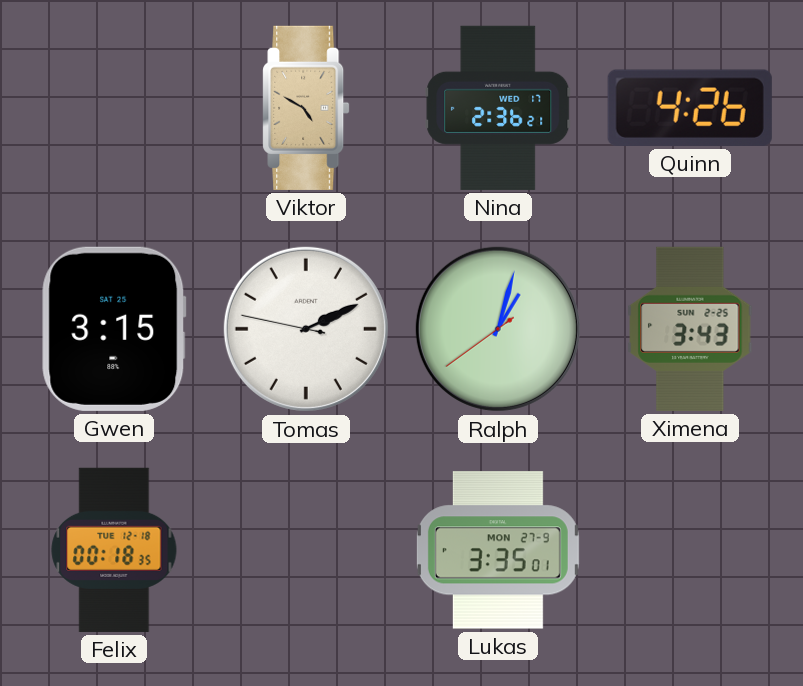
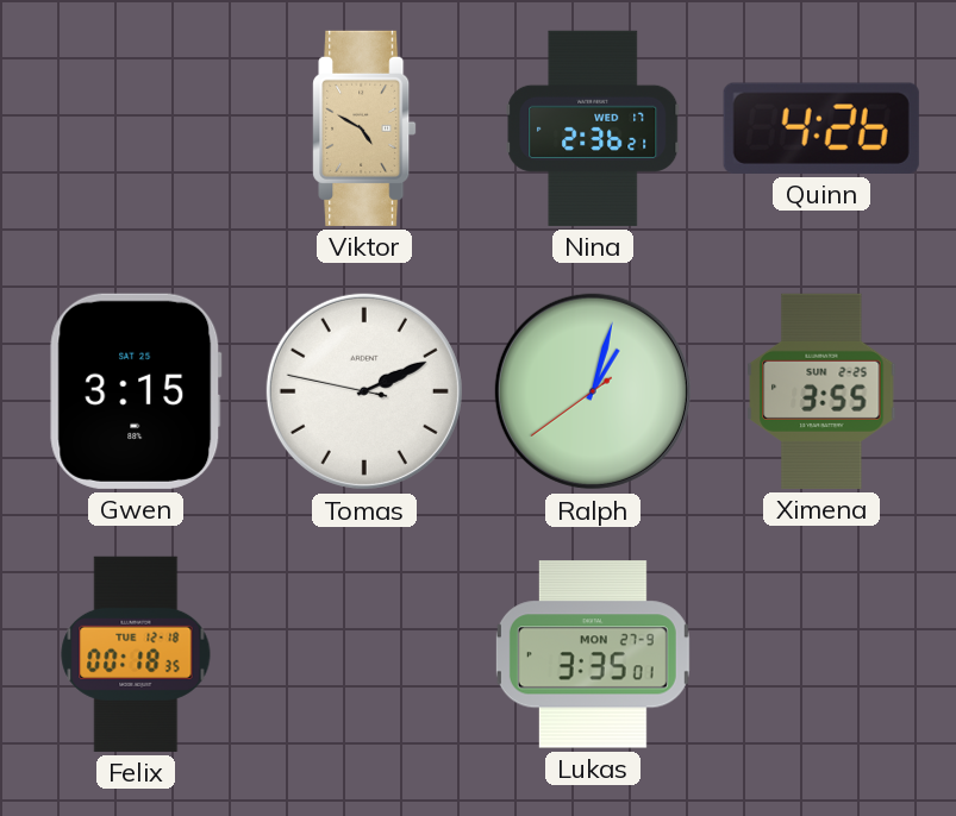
Ximena: 3:43 -> 3:55 (821, 391)
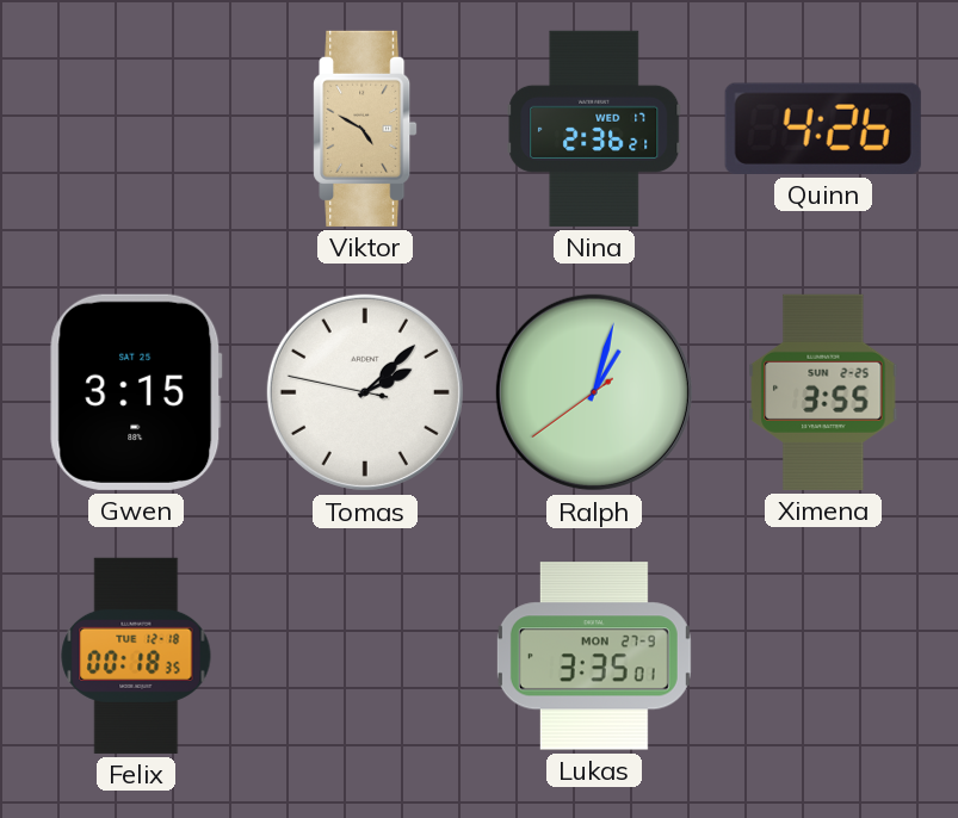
Tomas: 2:10 -> 2:07 (365, 392)
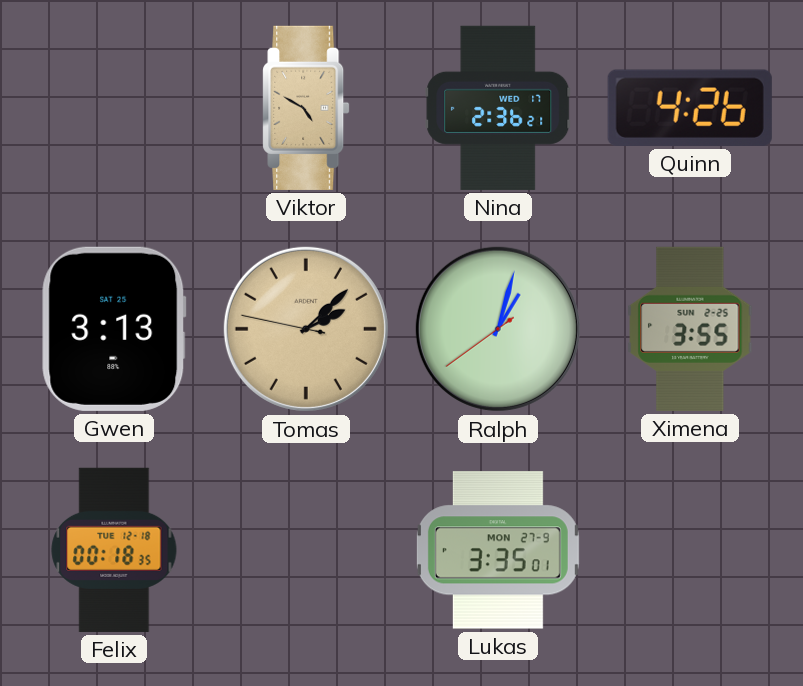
Gwen: 3:15 -> 3:13 (114, 329)
Tomas dial: white -> champagne (306, 329)
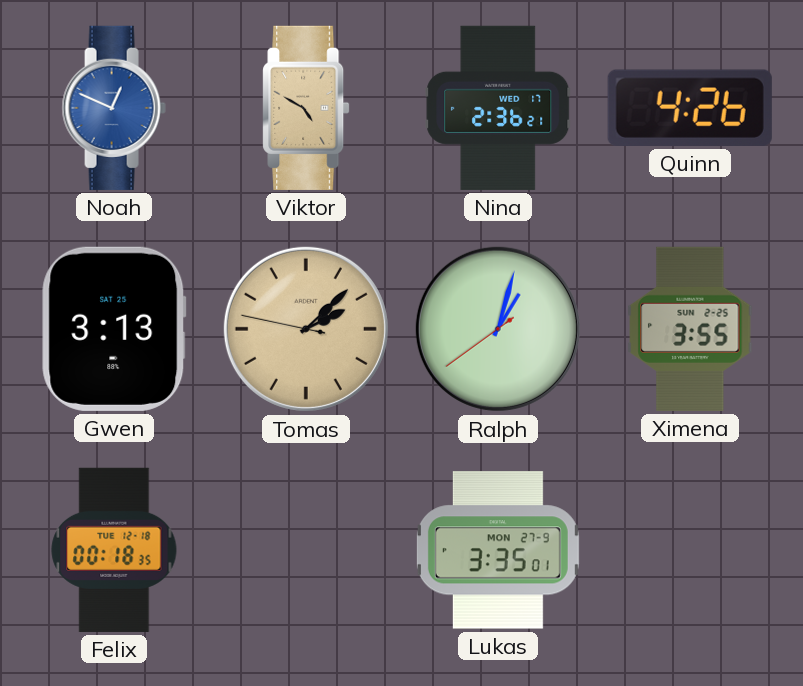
Noah: none -> 12:49 (114, 108)
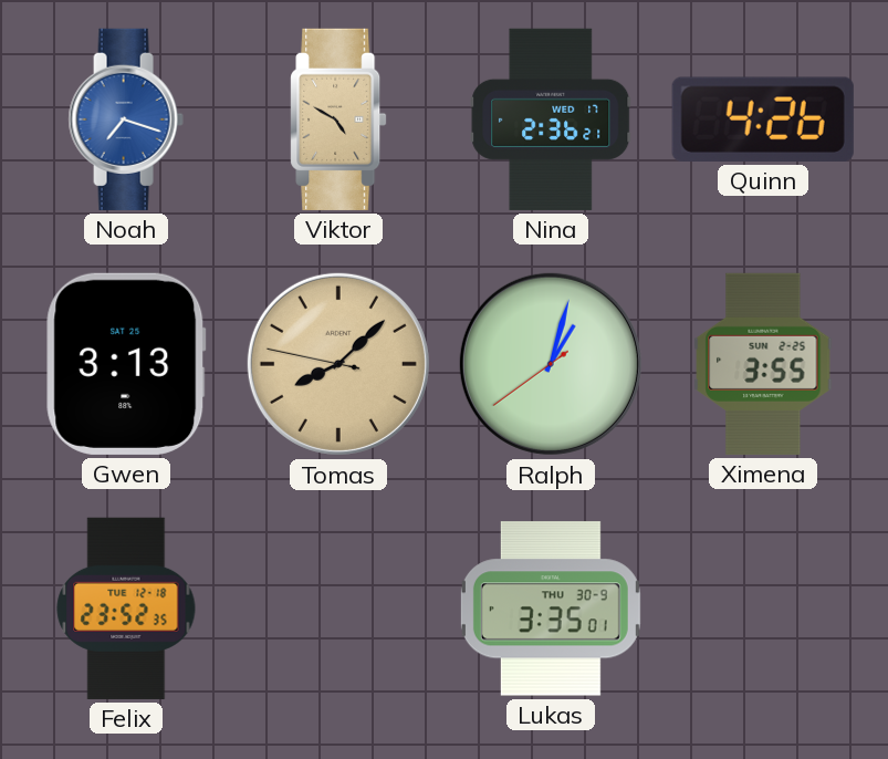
Noah: 12:49 -> 7:18 (126, 119)
Tomas: 2:07 -> 8:07 (338, 364)
Felix: 00:18 -> 23:52 (126, 609)
Lukas date: MON 27-9 -> THU 30-9 (551, 609)
